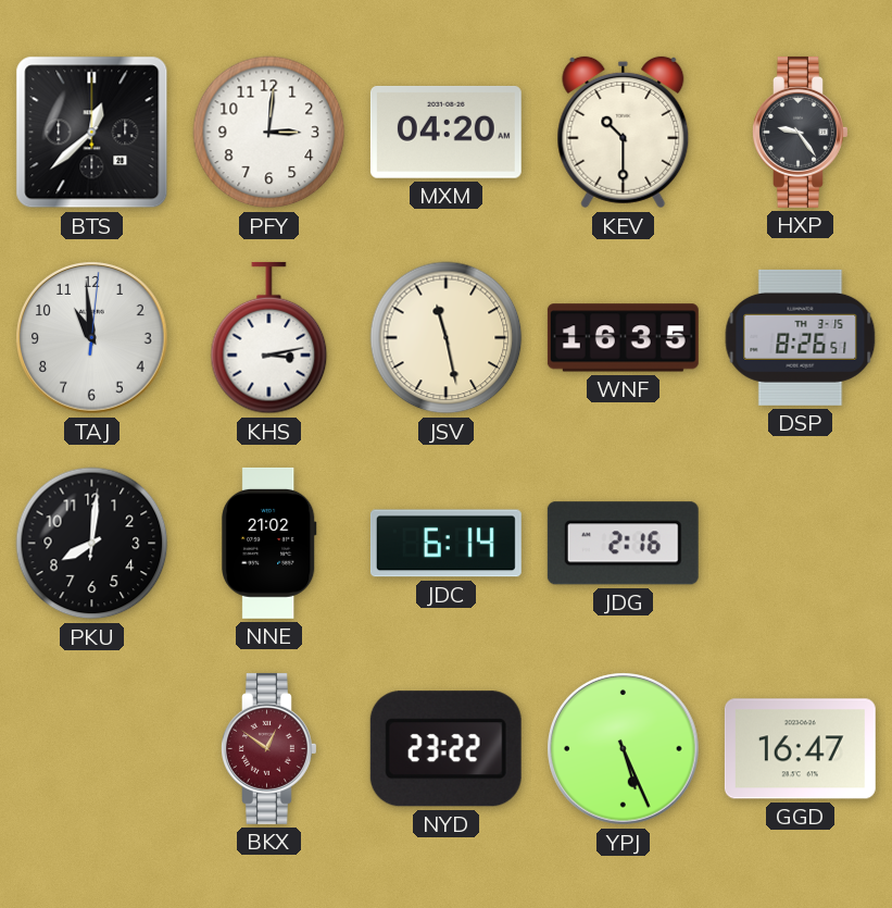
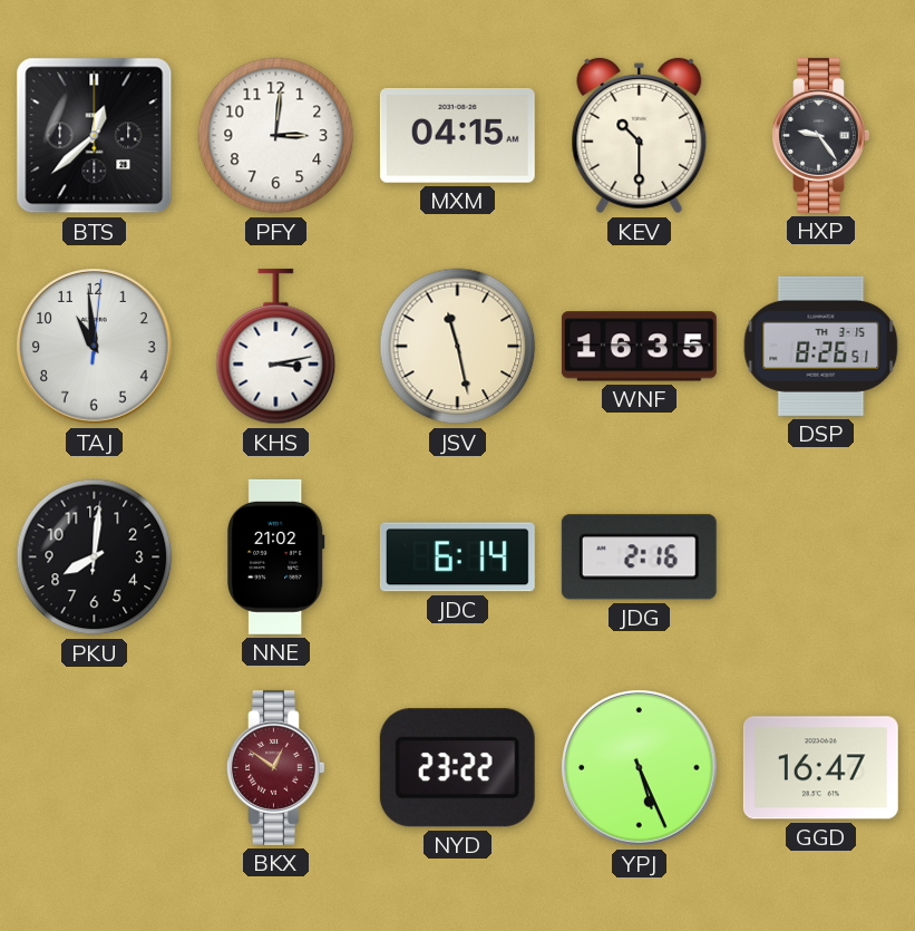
MXM: 04:20 -> 04:15 (457, 136)
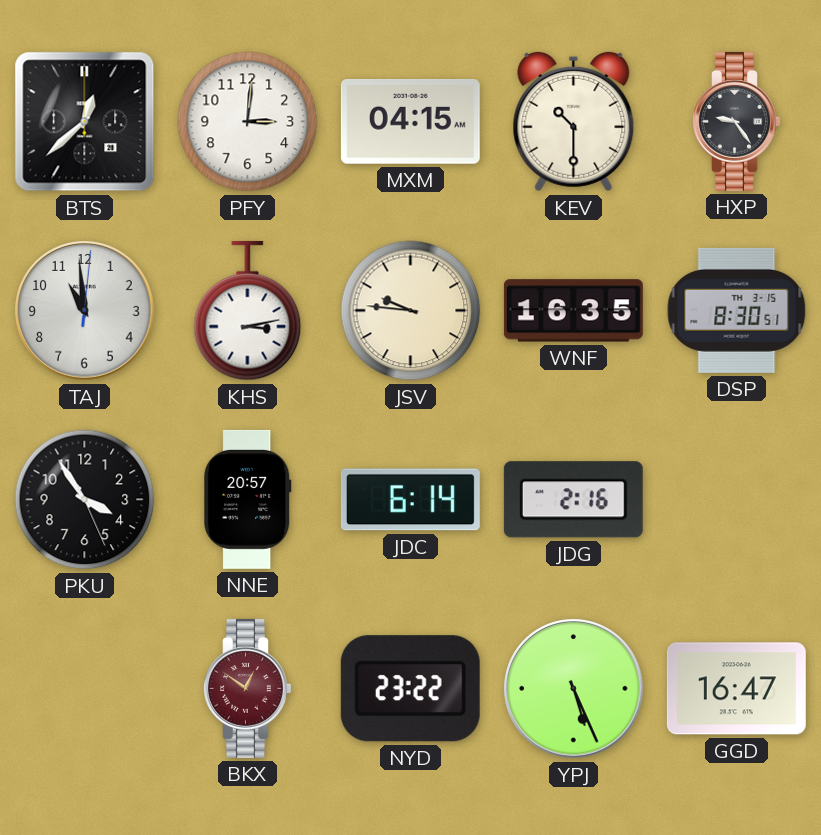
JSV: 11:28 -> 9:46 (411, 311)
DSP: 8:26 -> 8:30 (737, 310)
PKU: 8:01 -> 3:54 (85, 500)
NNE: 21:02 -> 20:57 (248, 499)
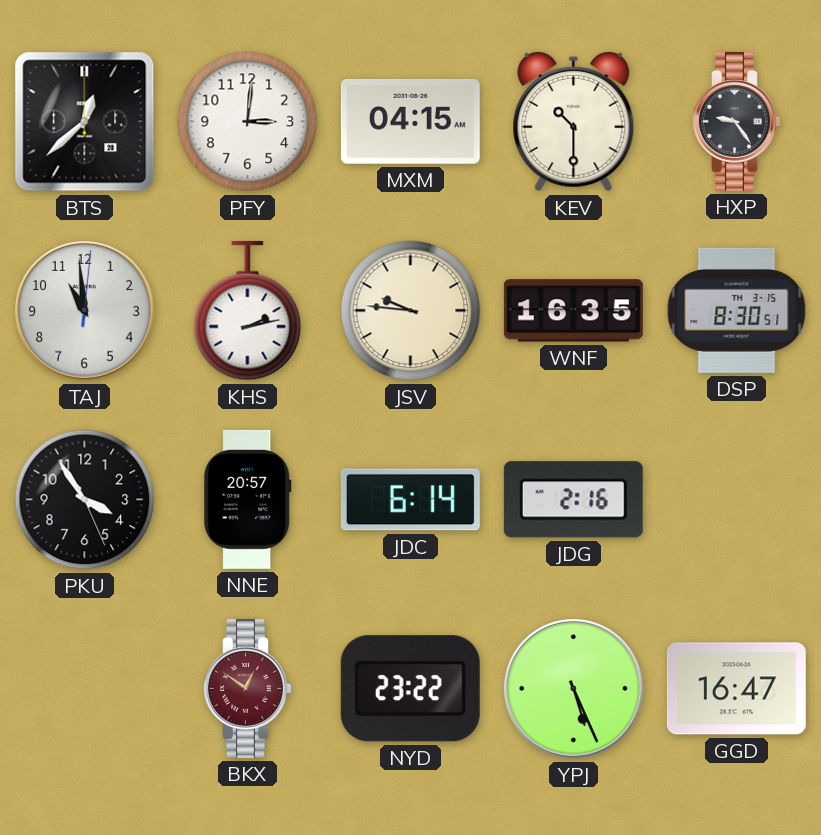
KHS: 3:13 -> 2:13 (248, 311)
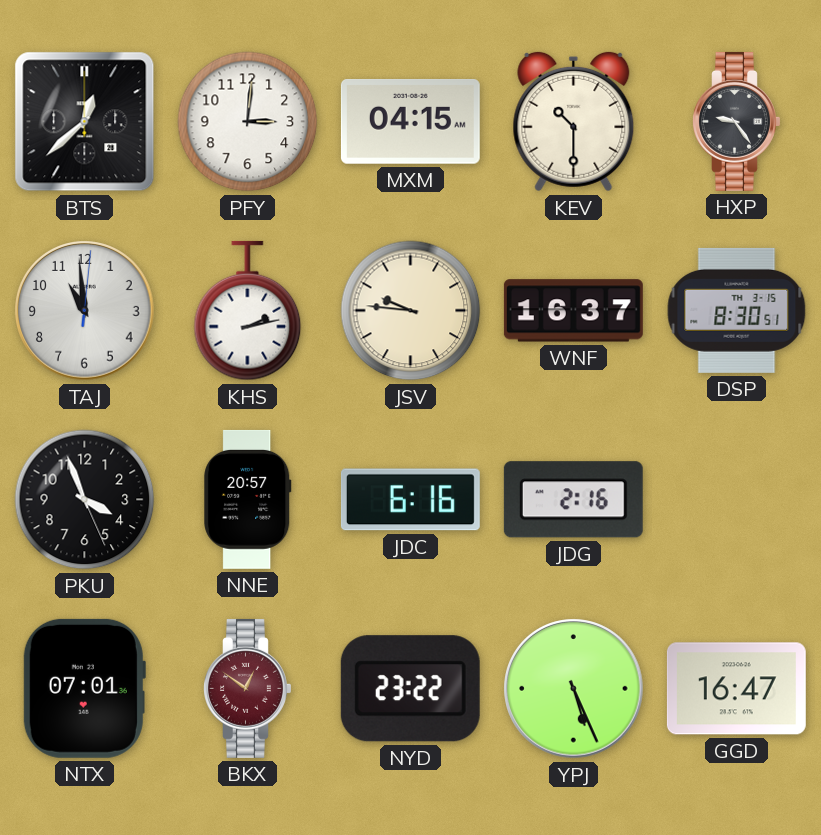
WNF: 16:35 -> 16:37 (573, 311)
PKU: 3:54 -> 3:56 (85, 500)
JDC: 6:14 -> 6:16 (410, 500)
NTX: none -> 07:01 (84, 688)
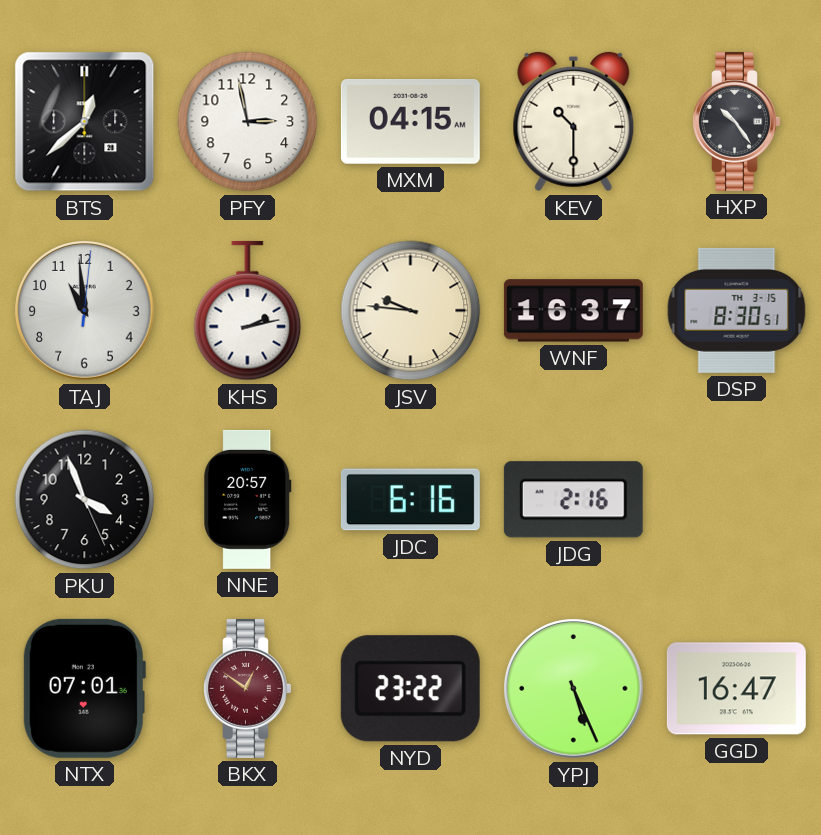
PFY: 3:01 -> 2:58 (248, 122)
HXP: 9:24 -> 10:24 (737, 121)
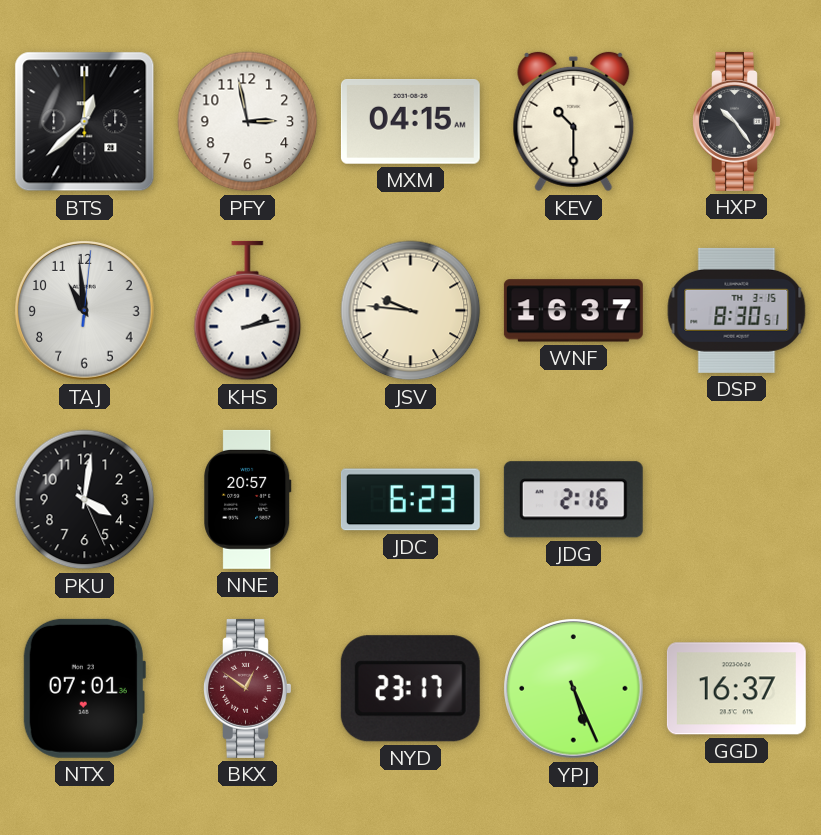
PKU: 3:56 -> 4:01 (85, 500)
JDC: 6:16 -> 6:23 (410, 500)
NYD: 23:22 -> 23:17 (410, 689)
GGD: 16:47 -> 16:37 (736, 689)
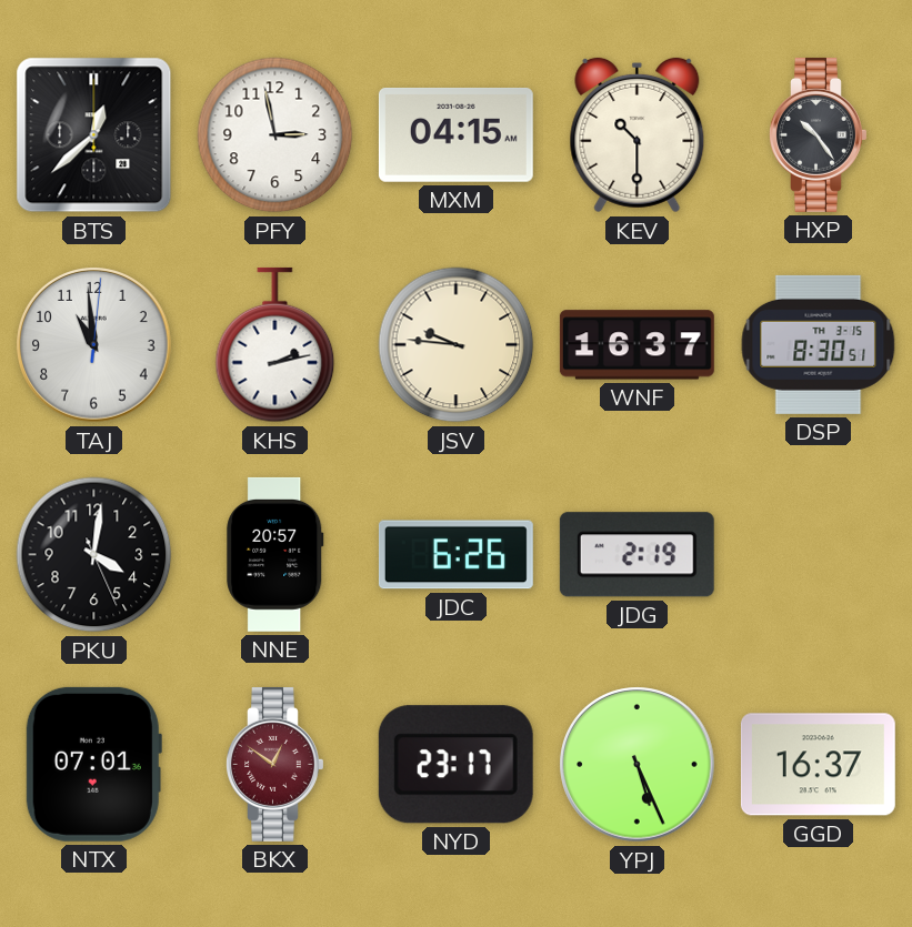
JDC: 6:23 -> 6:26 (455, 555)
JDG: 2:16 -> 2:19 (637, 555)
